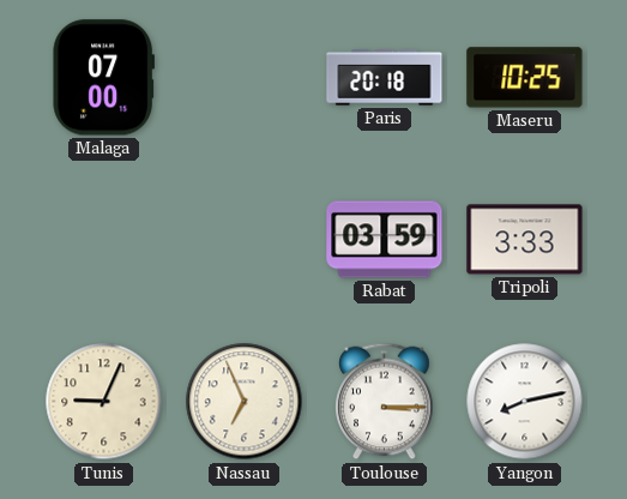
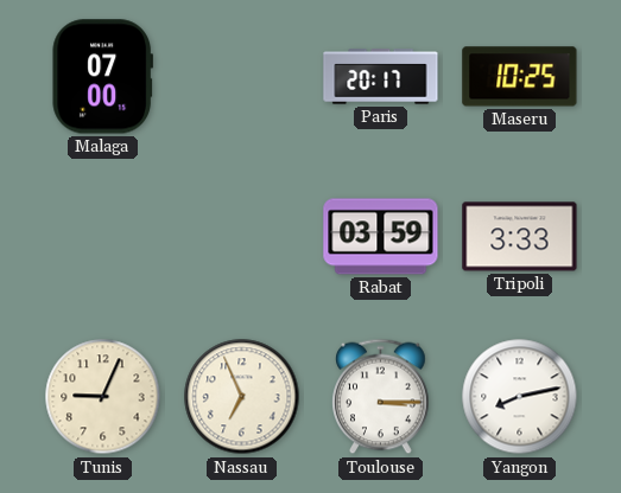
Paris: 20:18 -> 20:17 (381, 77)
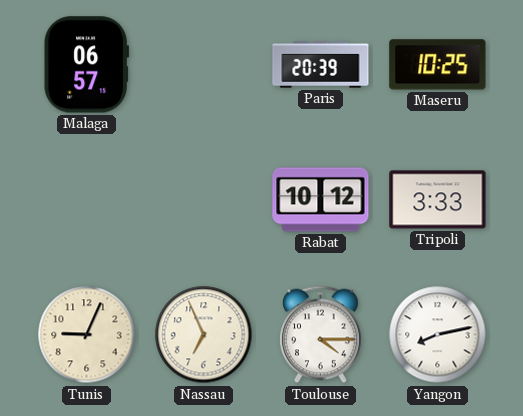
Malaga: 07:00 -> 06:57 (86, 65)
Paris: 20:17 -> 20:39 (321, 65)
Rabat: 03:59 -> 10:12 (321, 200)
Toulouse: 3:15 -> 4:15 (321, 335)
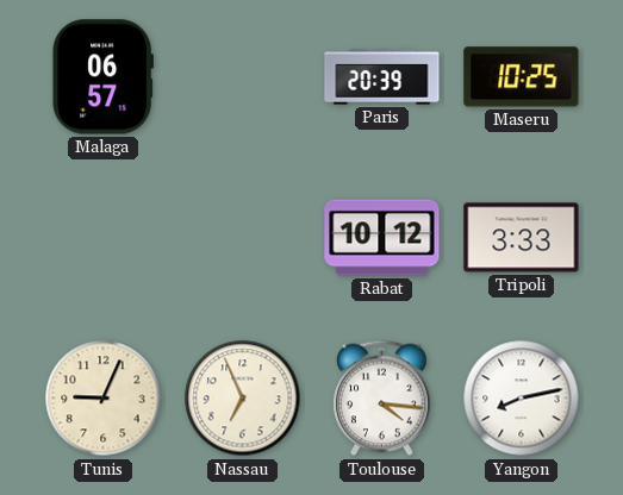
Toulouse: 4:15 -> 4:16 (382, 399)
